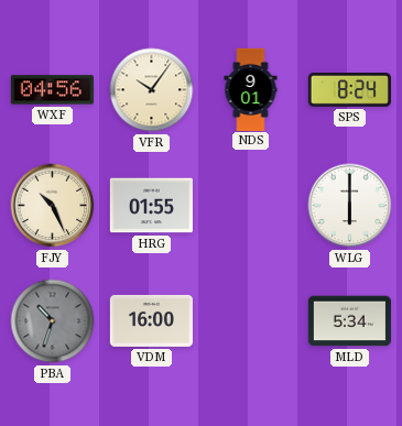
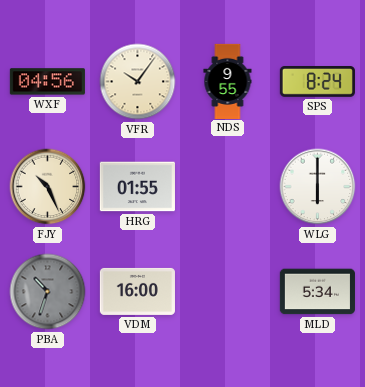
NDS: 9:01 -> 9:55 (228, 81)
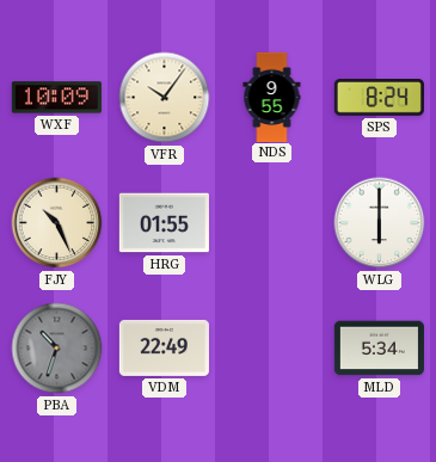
WXF: 04:56 -> 10:09 (56, 98)
VDM: 16:00 -> 22:49 (164, 347)
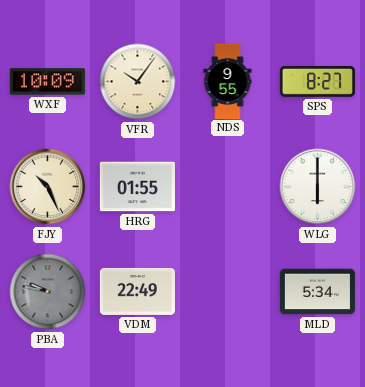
SPS: 8:24 -> 8:27 (317, 82)
PBA: 10:33 -> 9:47 (48, 292)
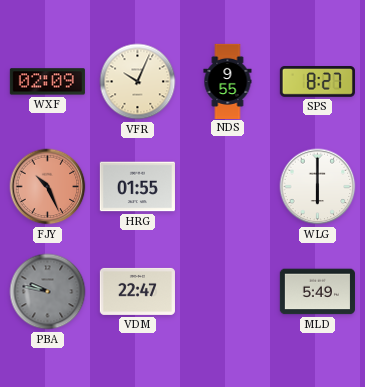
WXF: 10:09 -> 02:09 (47, 82)
VFR: 10:06 -> 10:04 (138, 82)
FJY dial: cream -> salmon (48, 187)
VDM: 22:49 -> 22:47 (137, 291)
MLD: 5:34 -> 5:49 (317, 292)
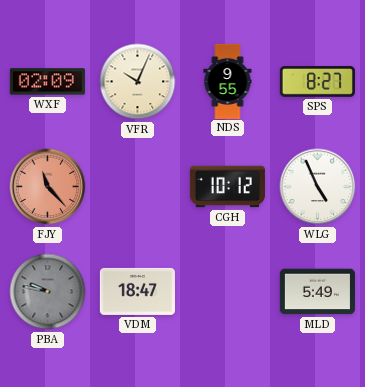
FJY: 10:26 -> 11:23 (48, 187)
HRG: 01:55 -> none (137, 187)
CGH: none -> 10:12 (227, 187)
WLG: 6:00 -> 4:56 (318, 187)
VDM: 22:47 -> 18:47 (137, 291)
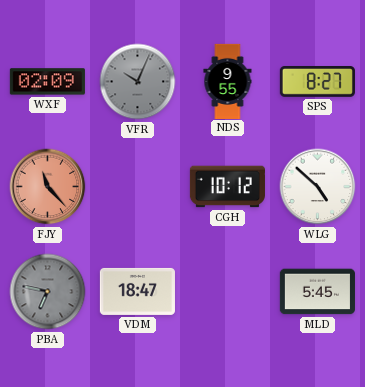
VFR dial: cream -> grey (138, 82)
WLG: 4:56 -> 4:52 (318, 187)
PBA: 9:47 -> 6:47 (48, 292)
MLD: 5:49 -> 5:45 (317, 292)
